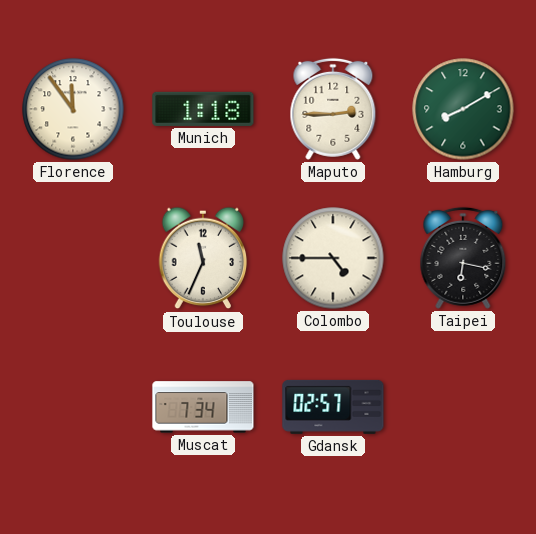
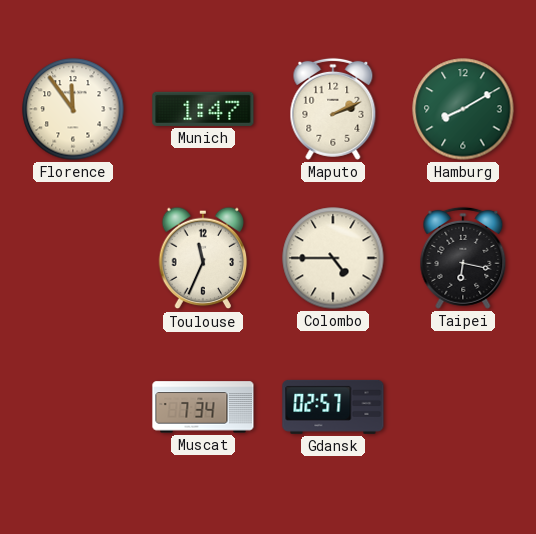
Munich: 1:18 -> 1:47 (203, 109)
Maputo: 2:45 -> 2:11 (333, 109)
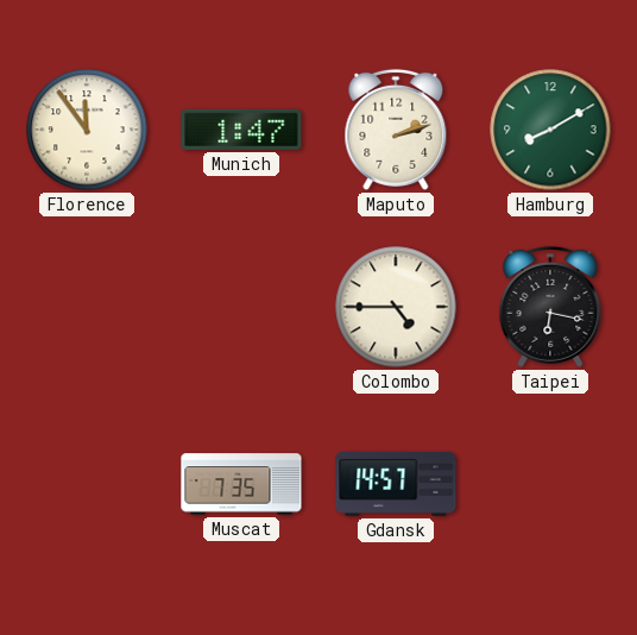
Maputo: 2:11 -> 2:12 (396, 130)
Toulouse: 11:34 -> none (203, 258)
Muscat: 7:34 -> 7:35 (241, 484)
Gdansk: 02:57 -> 14:57 (396, 484)
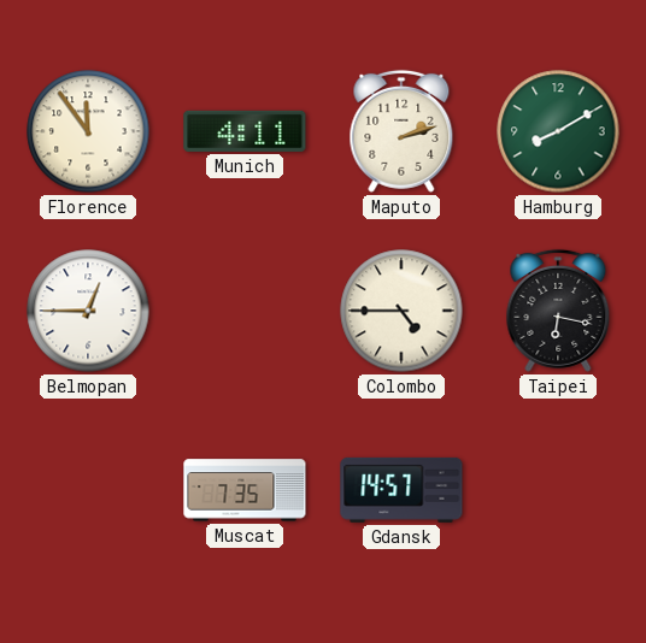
Munich: 1:47 -> 4:11 (245, 131)
Belmopan: none -> 12:45 (88, 311)
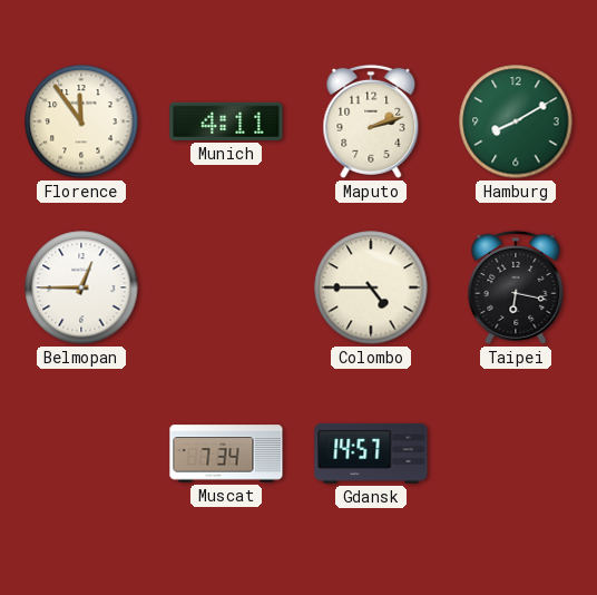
Muscat: 7:35 -> 7:34 (226, 453)
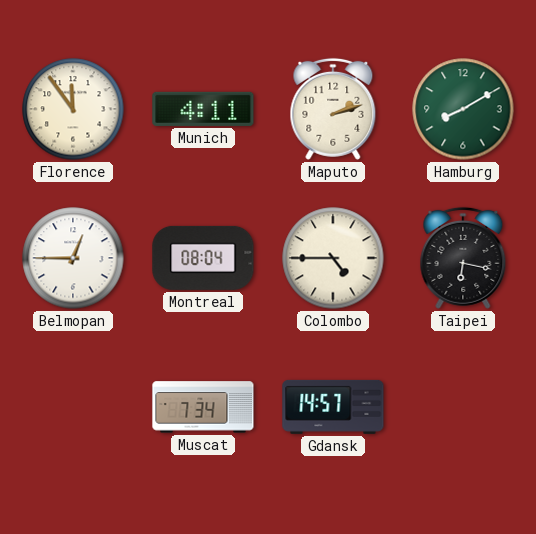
Montreal: none -> 08:04 (203, 258)
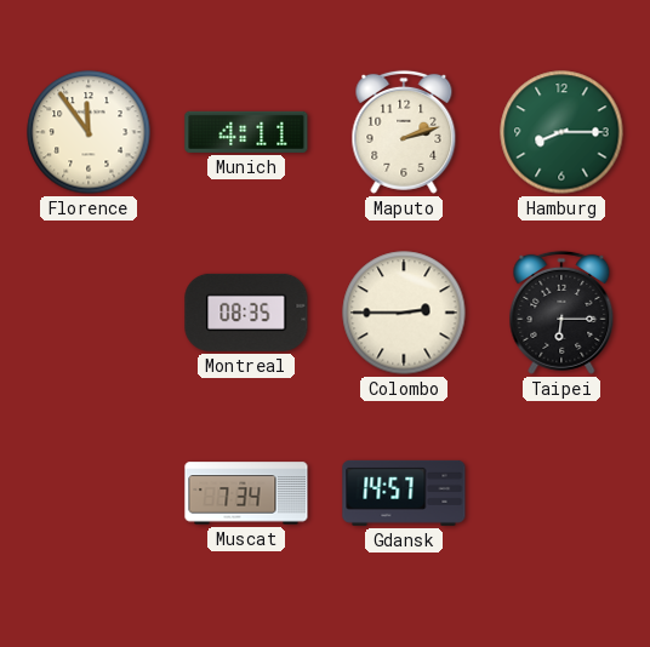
Hamburg: 8:10 -> 8:15 (561, 132)
Belmopan: 12:45 -> none (73, 258)
Montreal: 08:04 -> 08:35 (246, 313)
Colombo: 4:45 -> 2:45 (404, 313)
Taipei: 6:17 -> 6:15 (561, 313)
